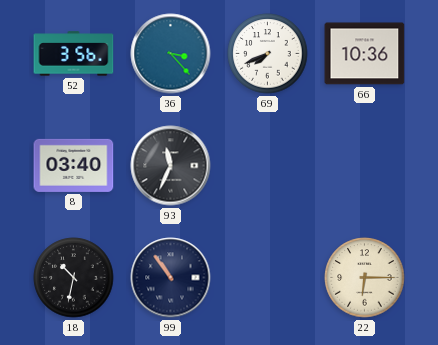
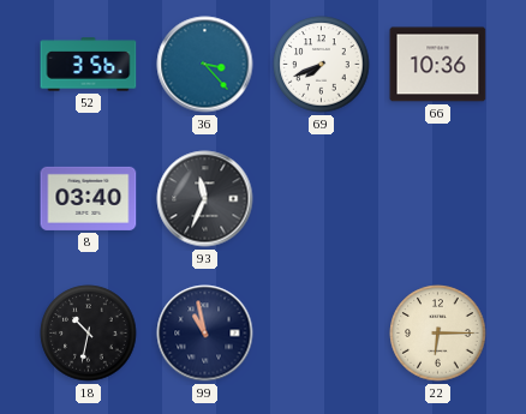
99: 10:54 -> 10:58 (205, 334)
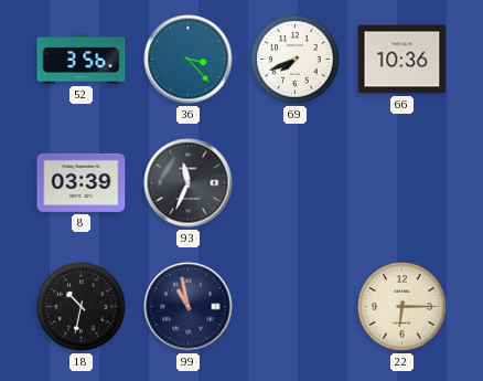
8: 03:40 -> 03:39 (82, 182)
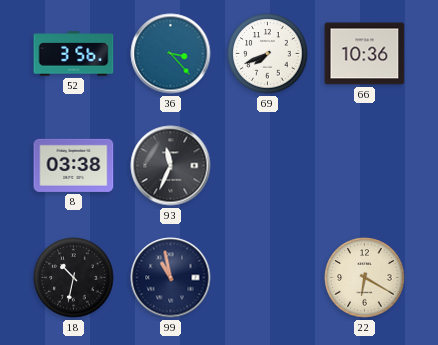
8: 03:39 -> 03:38 (74, 165)
22: 6:15 -> 6:20 (365, 278)
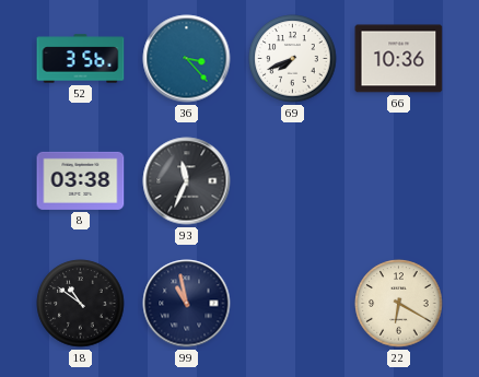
18: 10:32 -> 10:51 (81, 304)
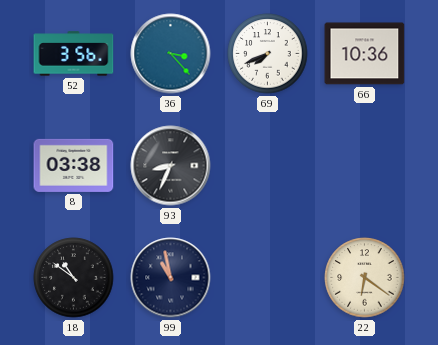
93: 11:34 -> 8:34 (171, 166)
22: 6:20 -> 6:21 (365, 278)
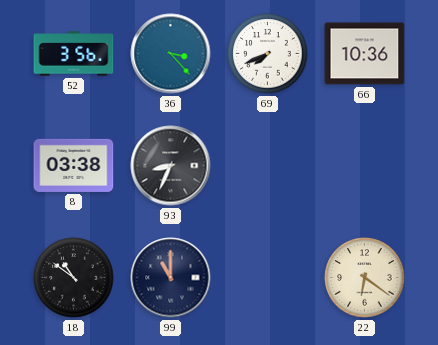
99: 10:58 -> 11:00 (171, 278)
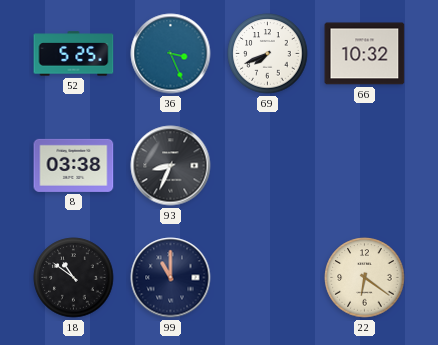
52: 3:56 -> 5:25 (74, 54)
36: 3:23 -> 3:26 (171, 54)
66: 10:36 -> 10:32 (365, 54)
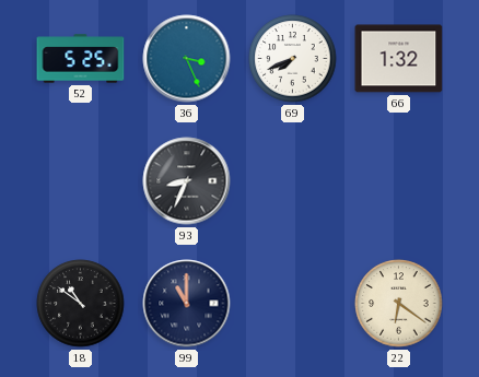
66: 10:32 -> 1:32 (399, 59)
8: 03:38 -> none (74, 165)
